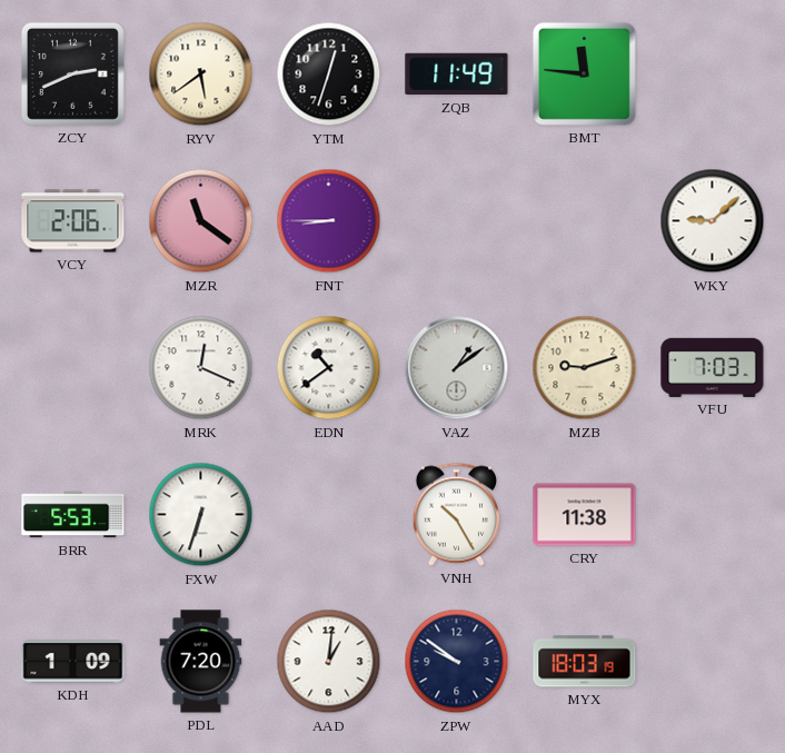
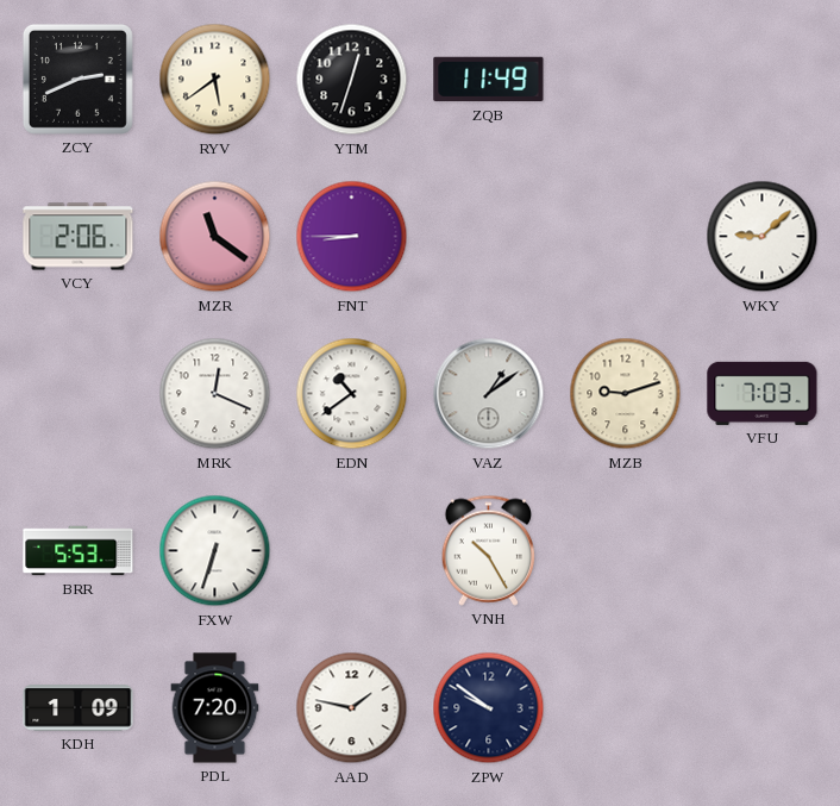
BMT: 11:46 -> none (584, 73)
CRY: 11:38 -> none (585, 515)
AAD: 1:01 -> 1:47 (352, 708)
MYX: 18:03 -> none (585, 662)
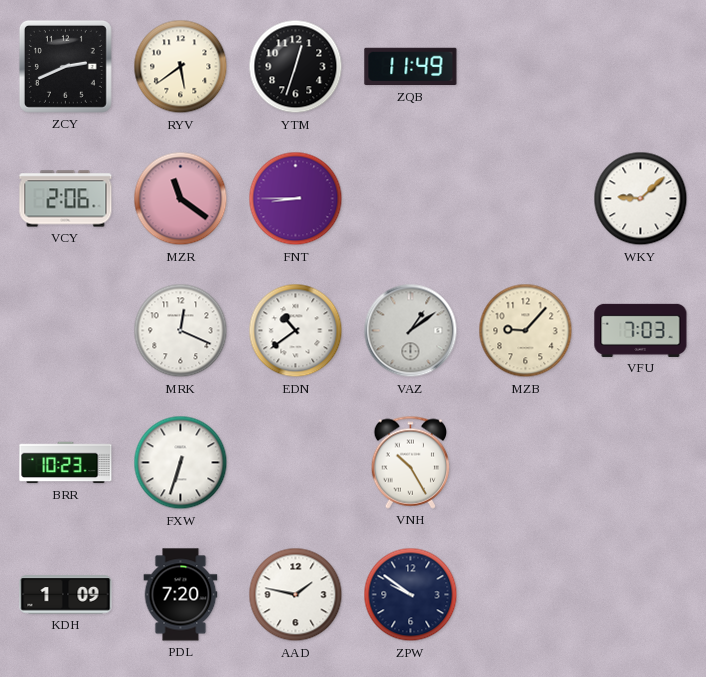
MZB: 9:12 -> 9:07 (526, 331)
BRR: 5:53 -> 10:23 (66, 463)
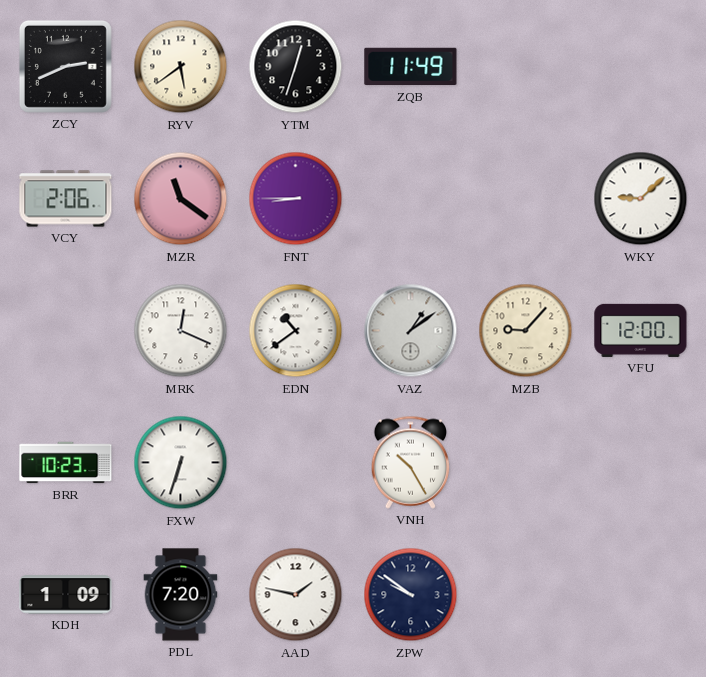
VFU: 7:03 -> 12:00 (641, 330)
